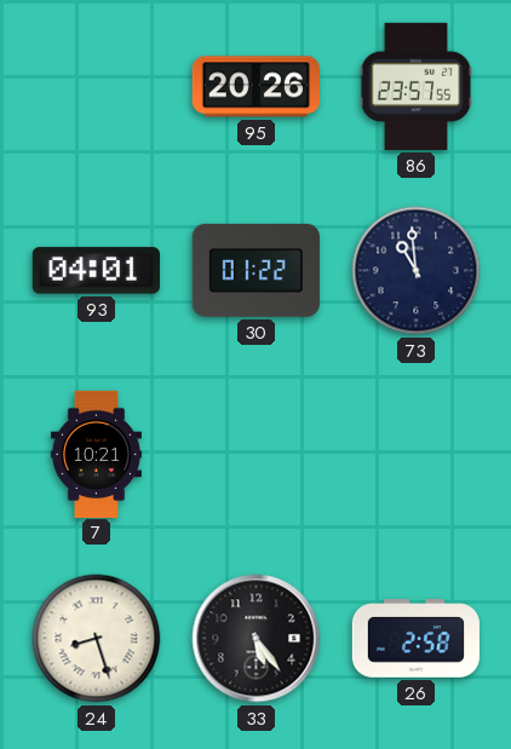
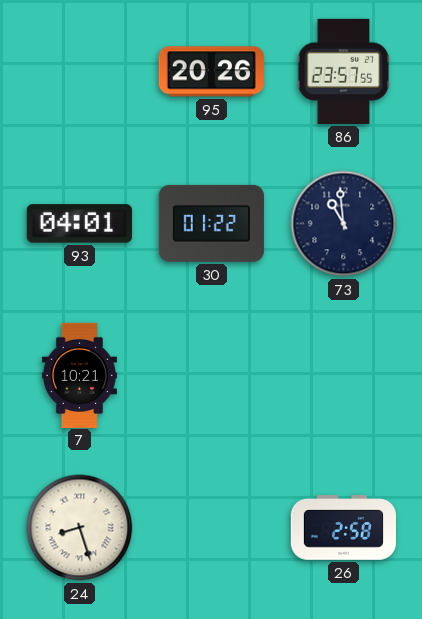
33: 5:24 -> none (257, 639)
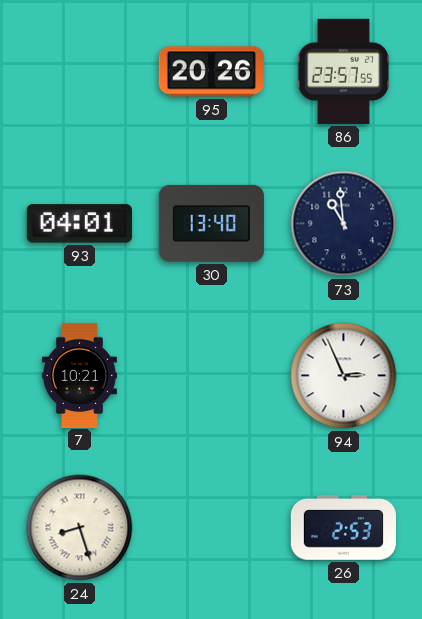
30: 01:22 -> 13:40 (211, 223)
94: none -> 2:56 (344, 376)
26: 2:58 -> 2:53 (343, 528)
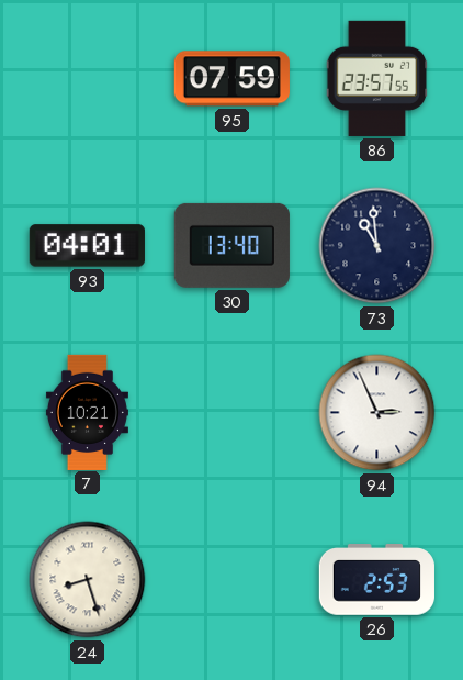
95: 20:26 -> 07:59 (231, 79)
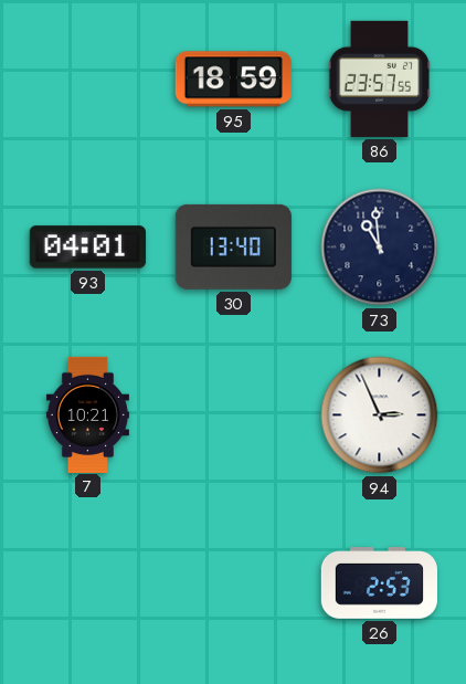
95: 07:59 -> 18:59 (233, 80)
24: 8:27 -> none (88, 580)
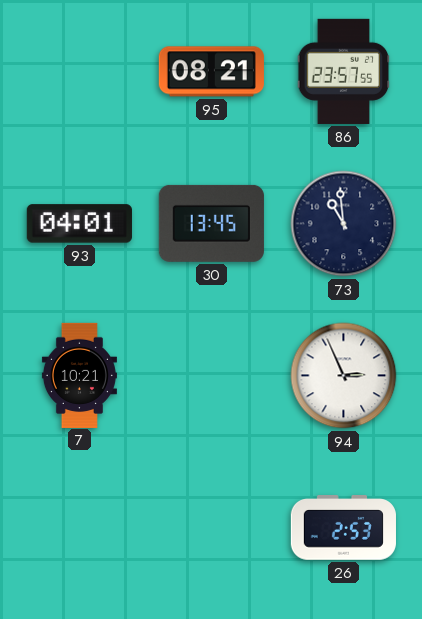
95: 18:59 -> 08:21 (211, 72)
30: 13:40 -> 13:45 (211, 223)
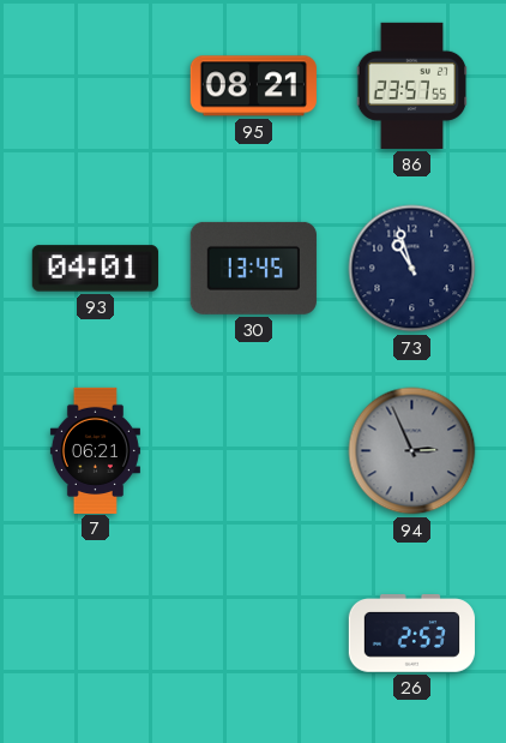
73: 10:59 -> 10:57 (412, 269)
7: 10:21 -> 06:21 (95, 450)
94 dial: white -> grey (412, 451)
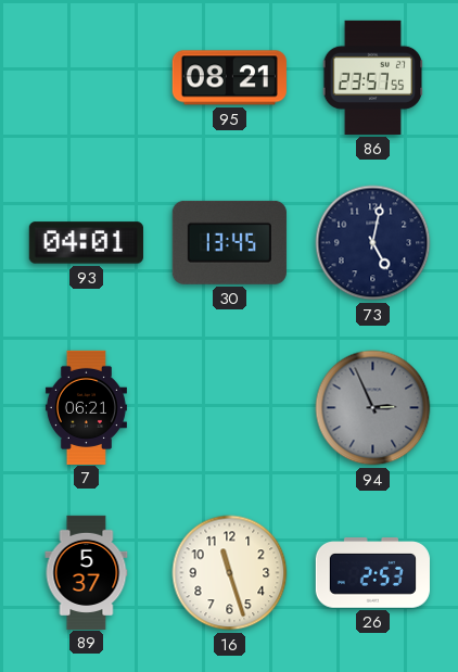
73: 10:57 -> 5:02 (373, 243)
89: none -> 5:37 (87, 572)
16: none -> 11:27 (230, 573)
